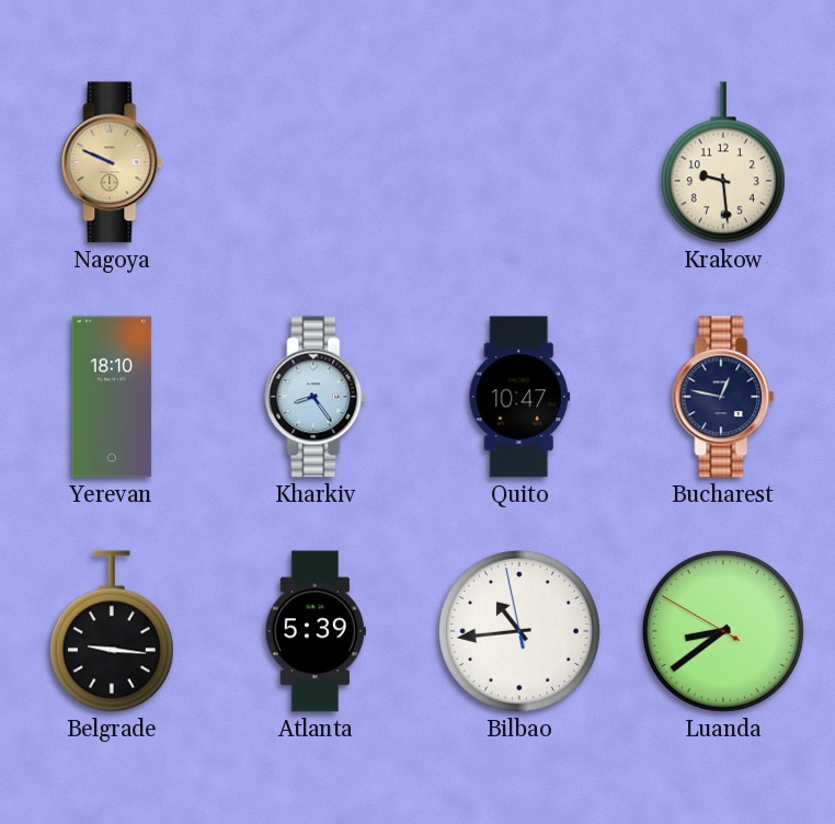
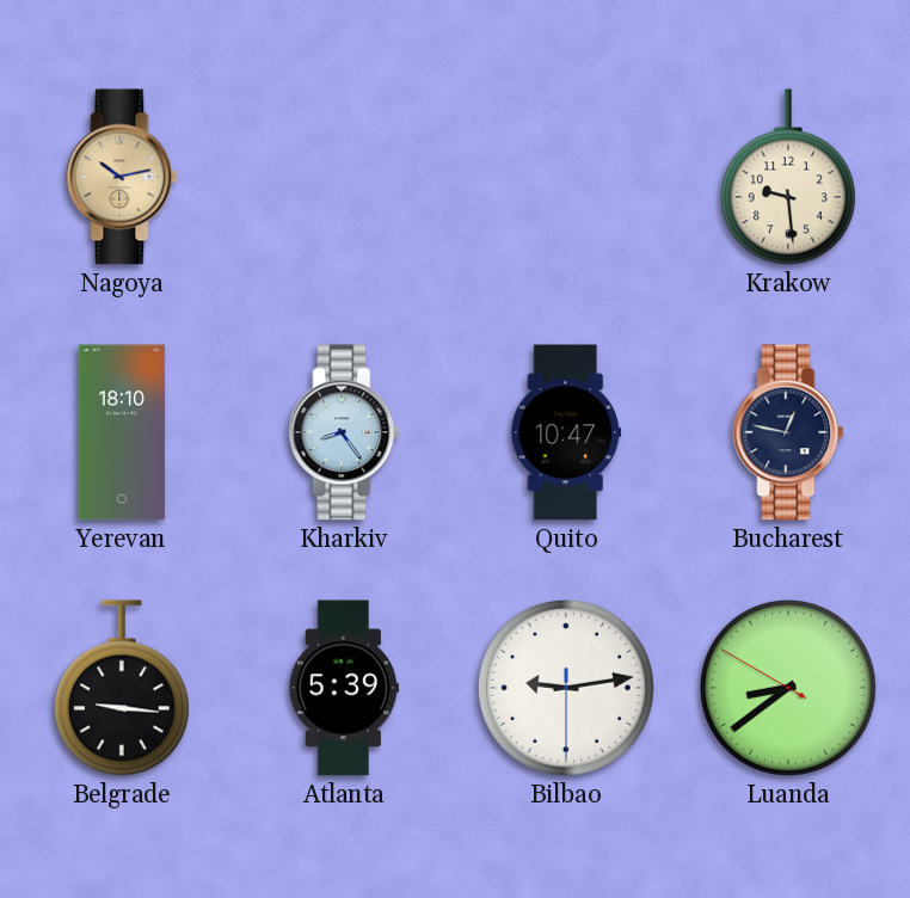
Nagoya: 9:49 -> 10:13 (122, 177)
Bilbao: 10:43 -> 9:13 (566, 688)
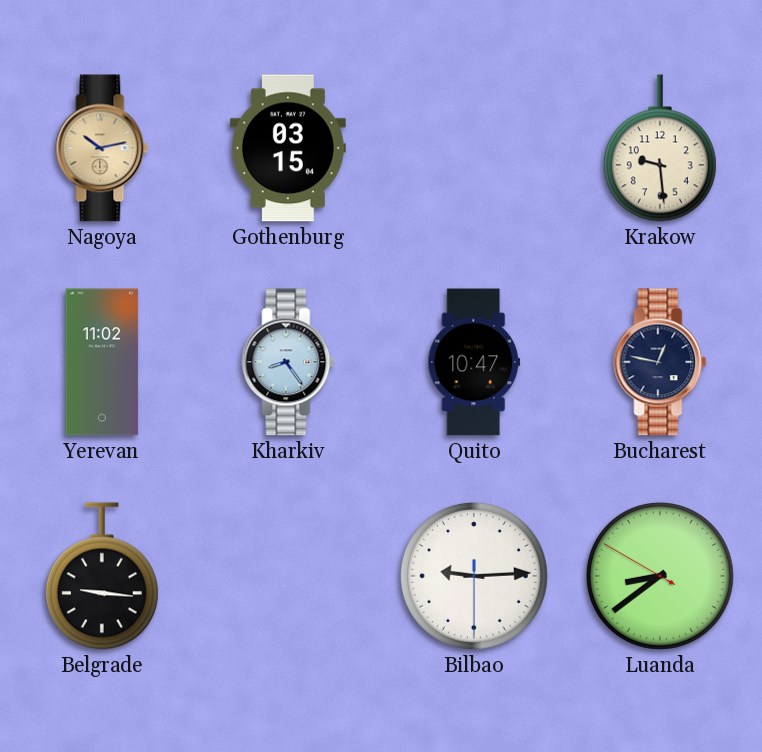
Gothenburg: none -> 03:15 (288, 148)
Yerevan: 18:10 -> 11:02 (102, 362)
Atlanta: 5:39 -> none (344, 688)
Bilbao: 9:13 -> 9:14 (474, 576)
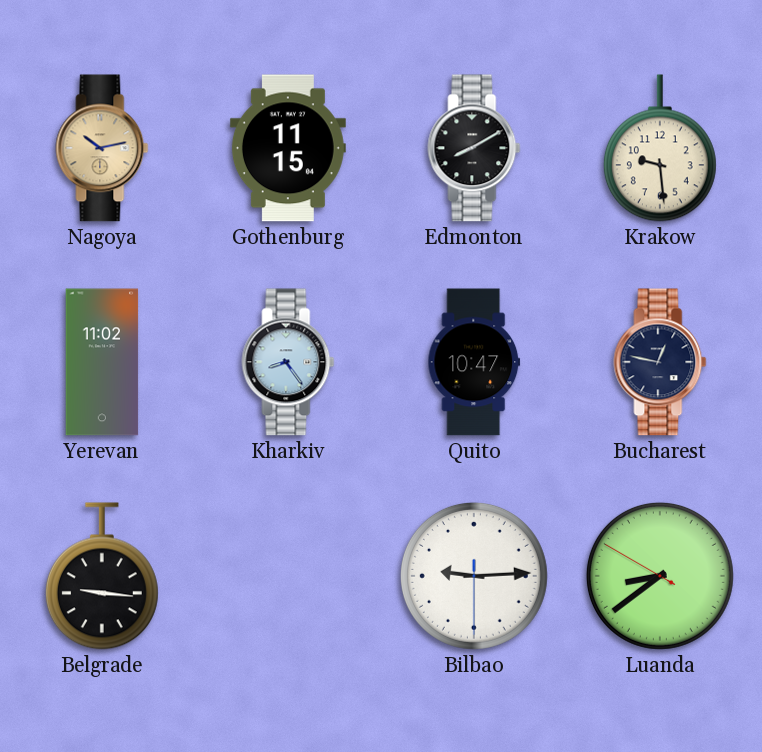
Gothenburg: 03:15 -> 11:15 (288, 148)
Edmonton: none -> 8:10 (474, 148)
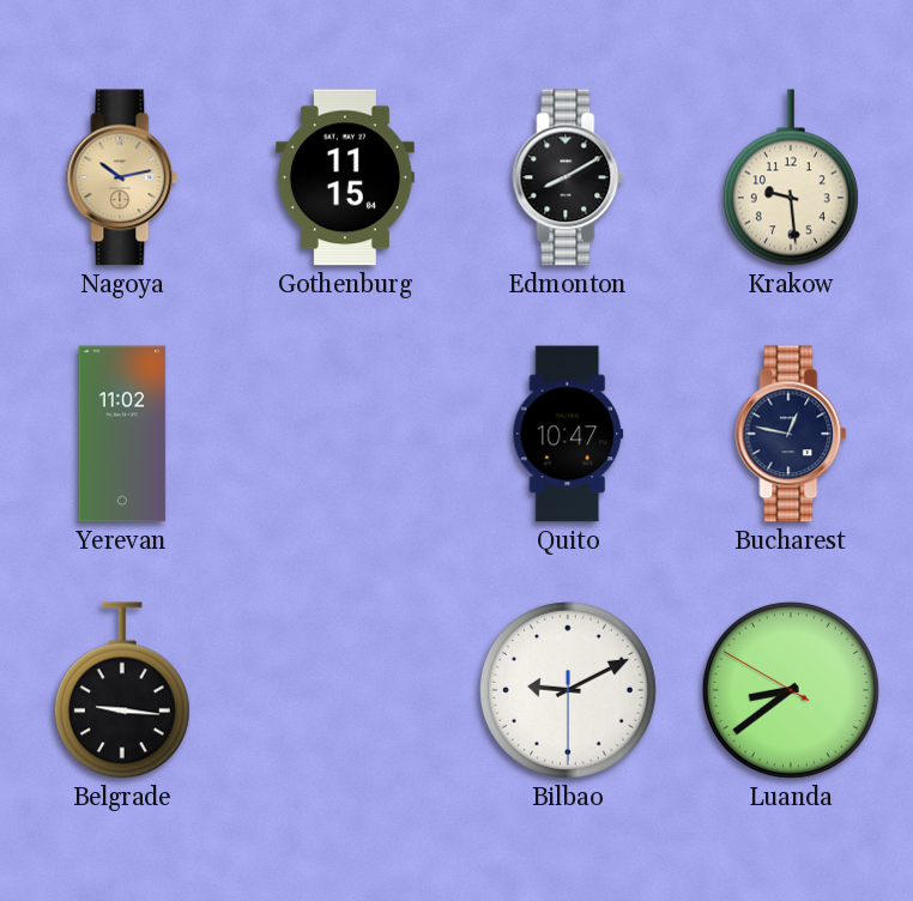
Kharkiv: 8:24 -> none (288, 362)
Bilbao: 9:14 -> 9:10 (568, 690)
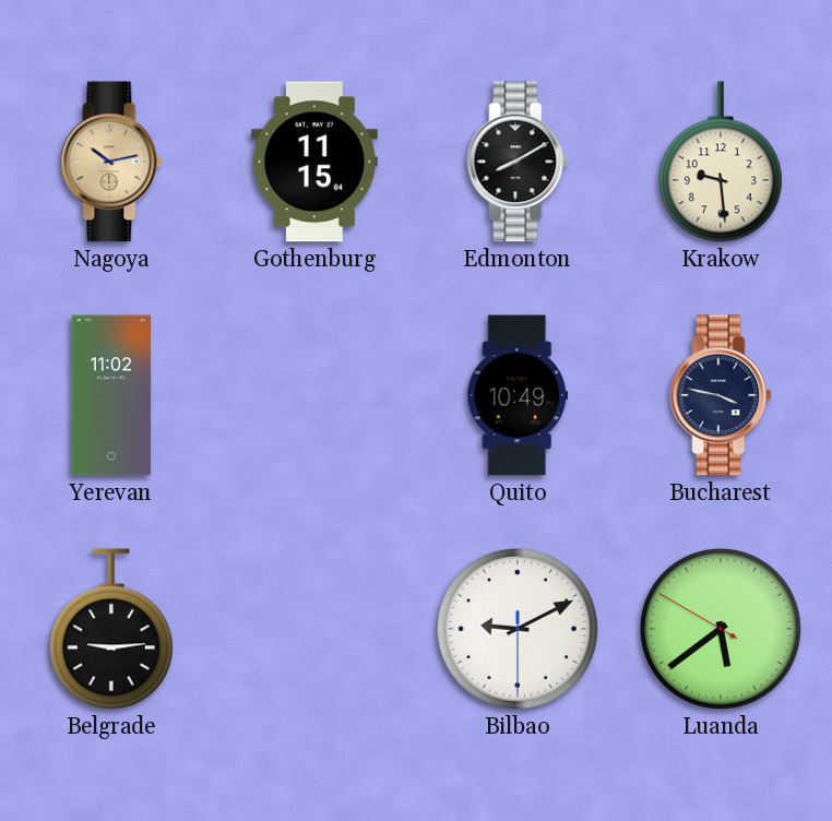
Quito: 10:47 -> 10:49 (518, 395)
Bucharest: 12:47 -> 3:47 (721, 395)
Belgrade: 9:16 -> 9:14 (111, 629)
Luanda: 8:38 -> 5:38 (721, 629)
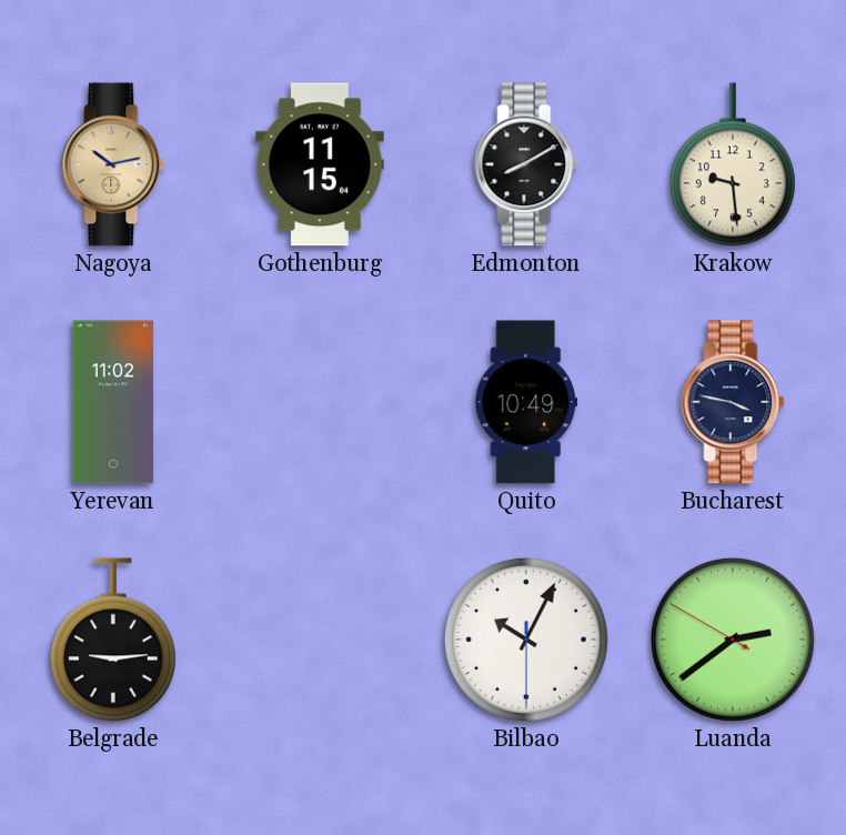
Bilbao: 9:10 -> 10:04 (526, 640)
Luanda: 5:38 -> 2:38 (733, 640)
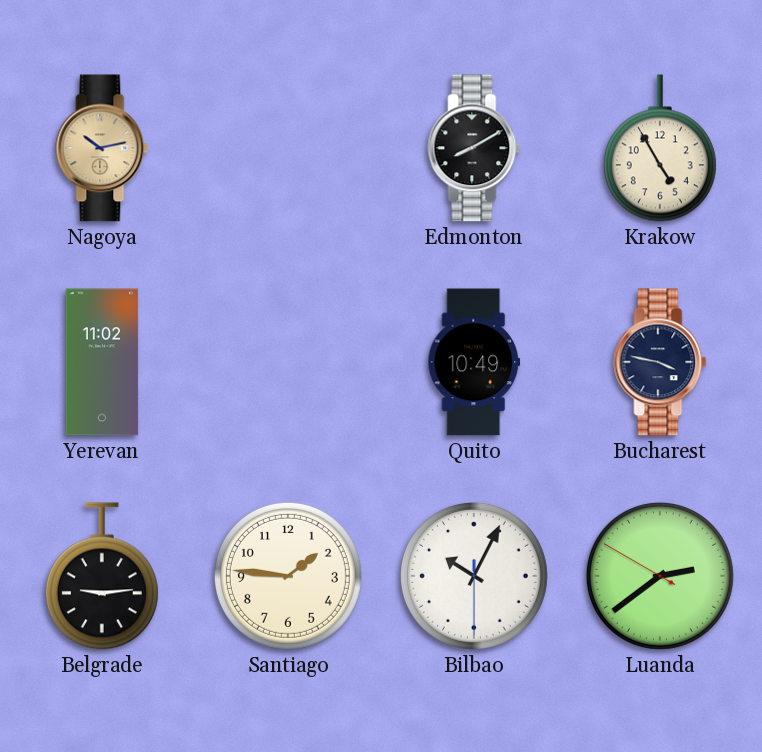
Gothenburg: 11:15 -> none (320, 164)
Krakow: 9:29 -> 4:55 (660, 148)
Santiago: none -> 1:46 (288, 576)
